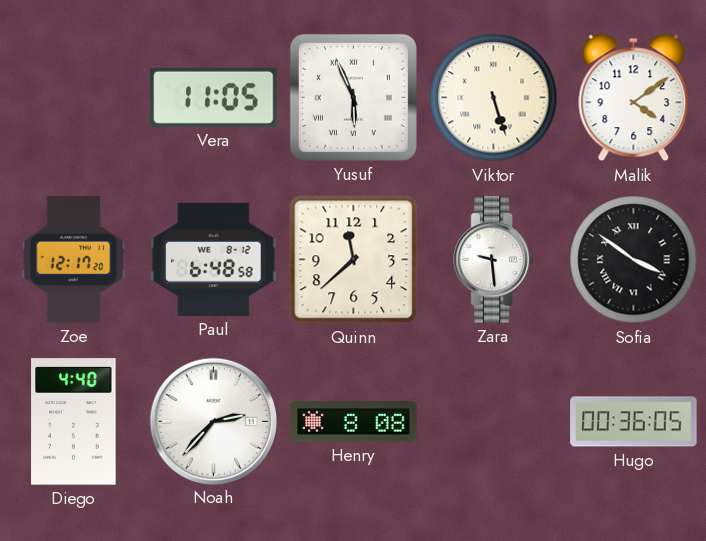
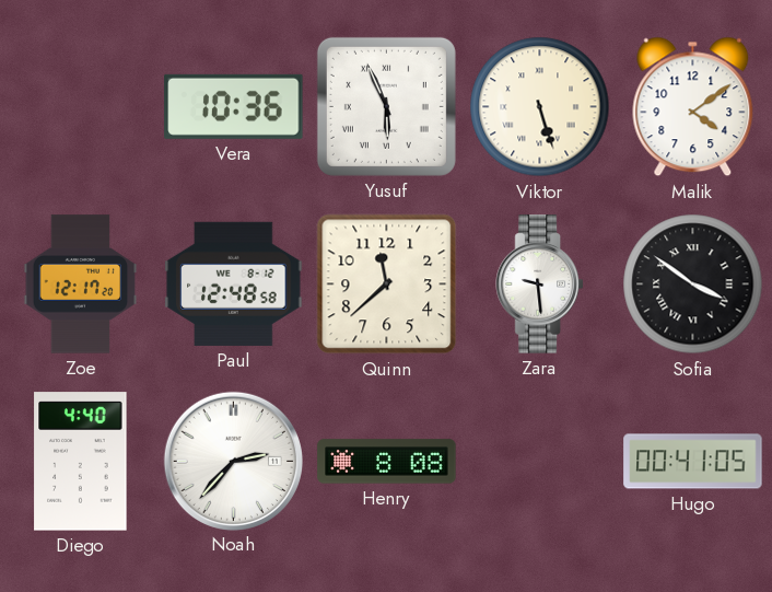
Vera: 11:05 -> 10:36 (234, 106)
Paul: 6:48 -> 12:48 (234, 283)
Hugo: 00:36 -> 00:41 (693, 462)
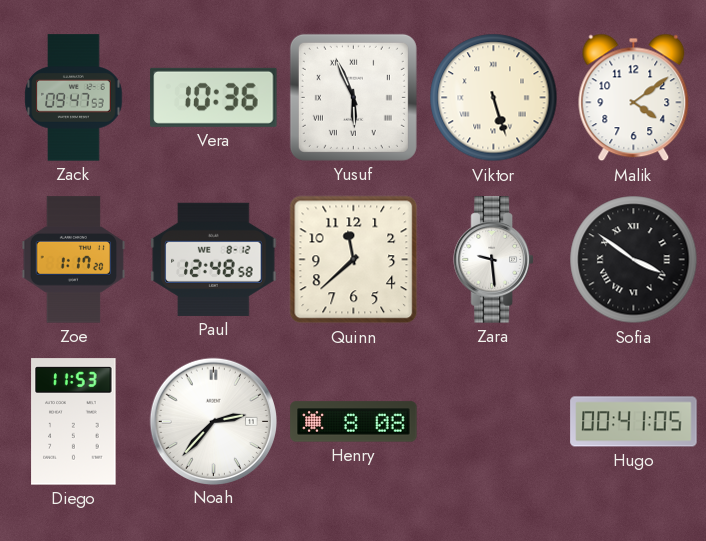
Zack: none -> 09:47 (74, 98)
Zoe: 12:17 -> 1:17 (74, 260)
Diego: 4:40 -> 11:53 (74, 422)
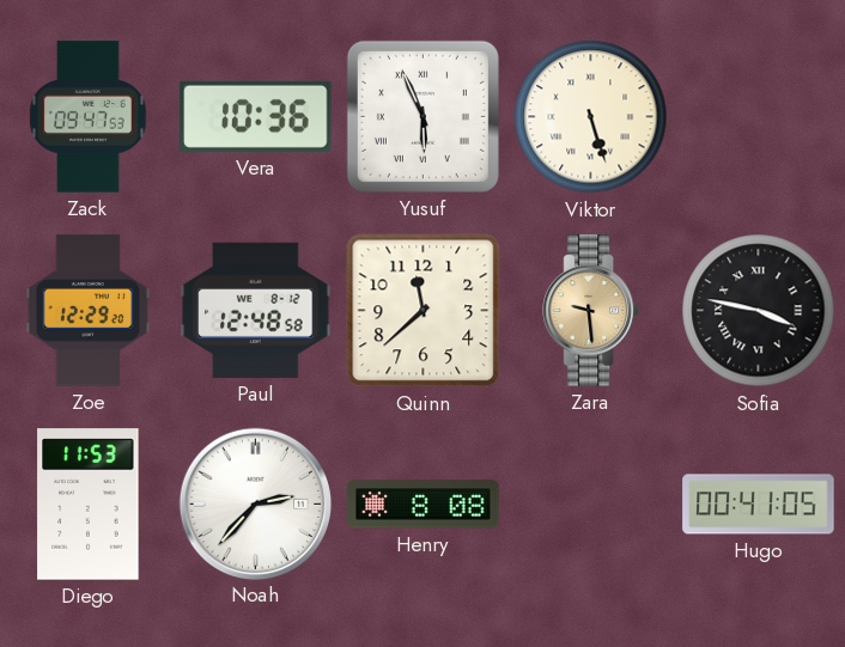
Malik: 4:09 -> none (634, 98)
Zoe: 1:17 -> 12:29 (89, 311)
Zara dial: white -> champagne (590, 311)
Sofia: 3:51 -> 3:47 (759, 311)
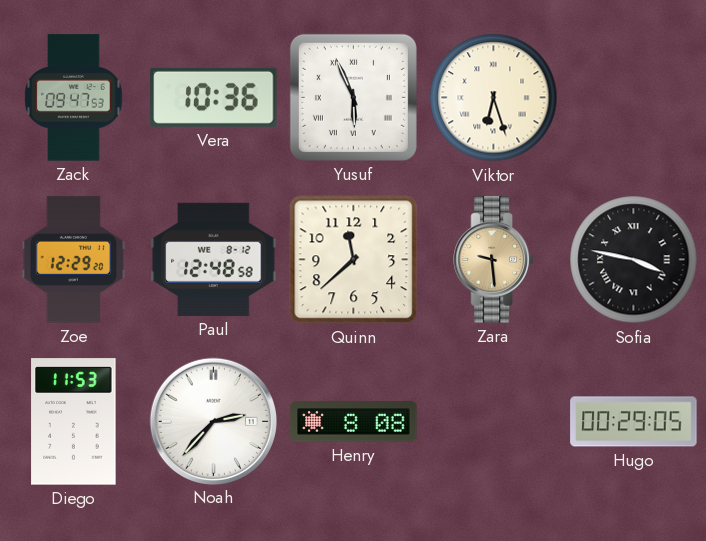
Viktor: 5:27 -> 6:27 (494, 98)
Hugo: 00:41 -> 00:29 (634, 422)
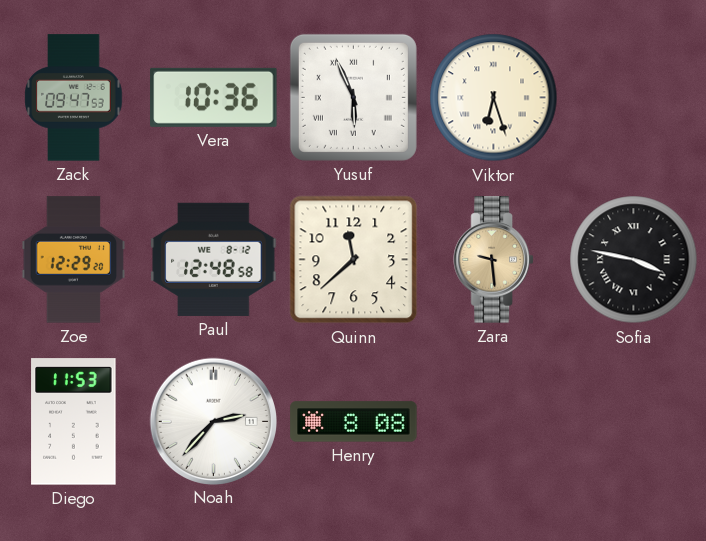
Hugo: 00:29 -> none (634, 422)
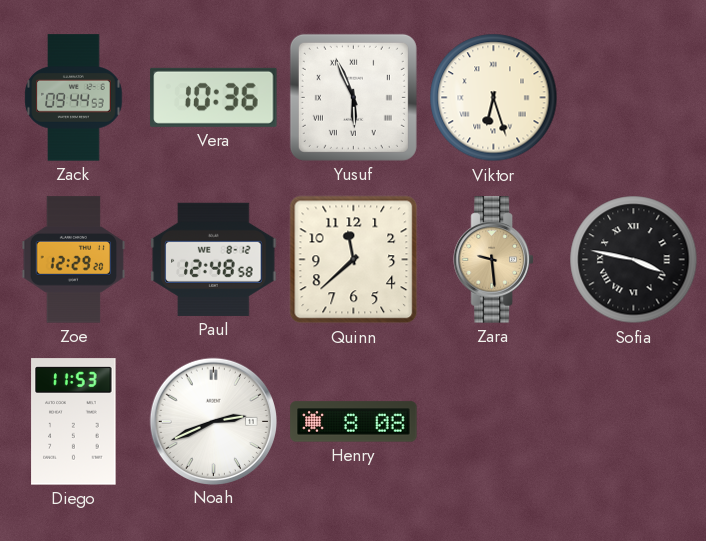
Zack: 09:47 -> 09:44 (74, 98)
Noah: 2:37 -> 2:41 (213, 421)
